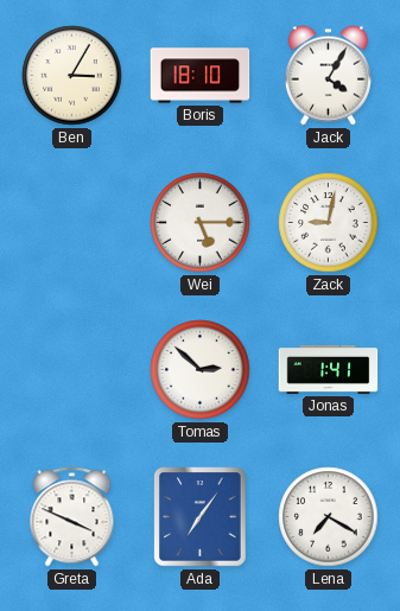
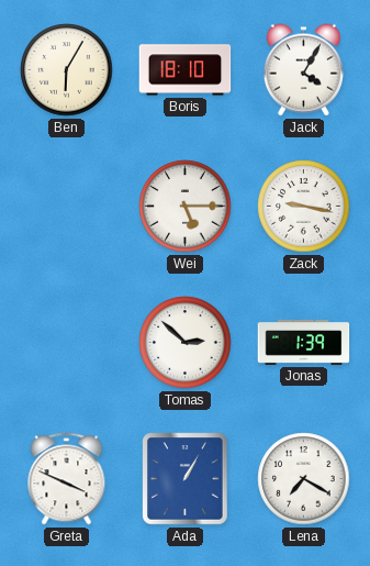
Ben: 3:05 -> 6:05 (67, 70)
Zack: 9:02 -> 9:17 (304, 207)
Jonas: 1:41 -> 1:39 (304, 342)
Ada: 7:06 -> 1:05 (186, 479)
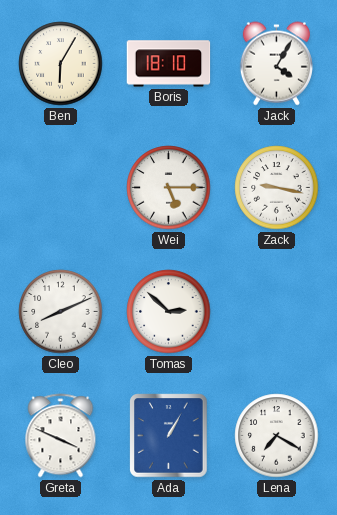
Cleo: none -> 8:11 (61, 312)
Jonas: 1:39 -> none (304, 342)
